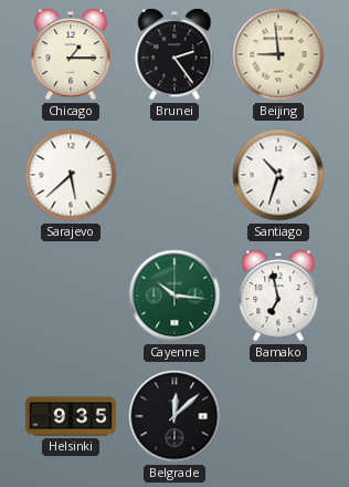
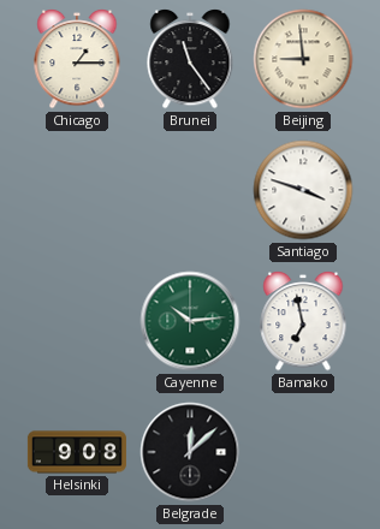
Brunei: 2:24 -> 11:24 (190, 60)
Sarajevo: 5:38 -> none (71, 175)
Santiago: 10:33 -> 3:48 (303, 190)
Cayenne: 10:16 -> 10:14 (190, 321)
Helsinki: 9:35 -> 9:08 (77, 452)
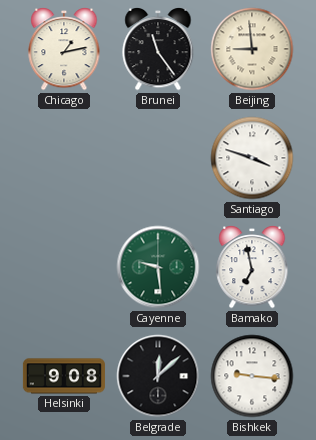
Chicago: 1:15 -> 1:13 (64, 50)
Cayenne: 10:14 -> 9:29 (158, 267)
Bishkek: none -> 9:16 (252, 376)
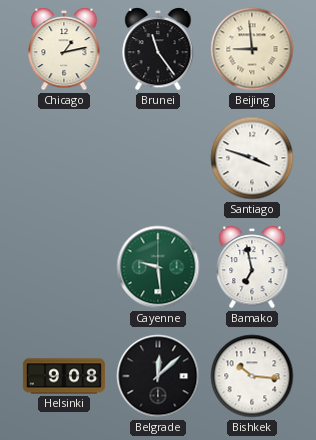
Bishkek: 9:16 -> 10:16 (252, 376)
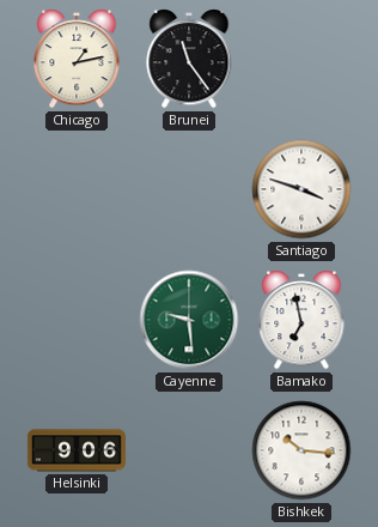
Beijing: 8:59 -> none (252, 49)
Helsinki: 9:08 -> 9:06 (77, 450)
Belgrade: 12:08 -> none (158, 376)
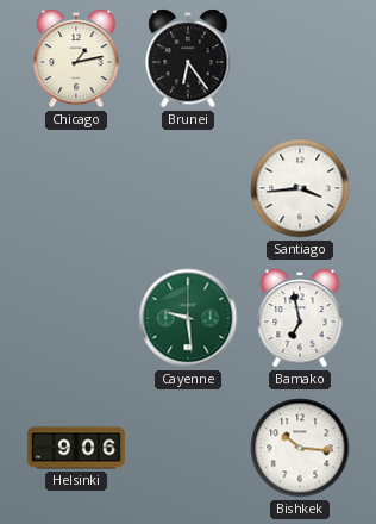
Brunei: 11:24 -> 6:24 (188, 60)
Santiago: 3:48 -> 3:44 (300, 188)
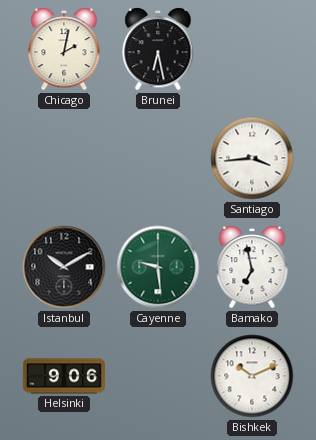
Chicago: 1:13 -> 2:02 (64, 50)
Brunei: 6:24 -> 6:28 (158, 50)
Istanbul: none -> 10:10 (64, 267)
Bishkek: 10:16 -> 10:11 (252, 376)
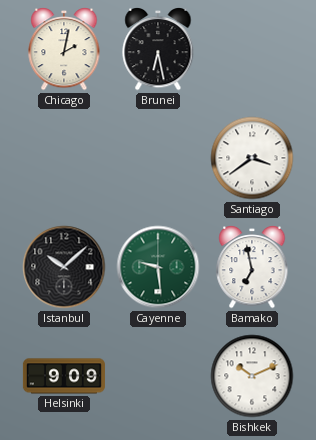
Santiago: 3:44 -> 3:39 (252, 158)
Istanbul: 10:10 -> 10:08 (64, 267)
Helsinki: 9:06 -> 9:09 (64, 376)
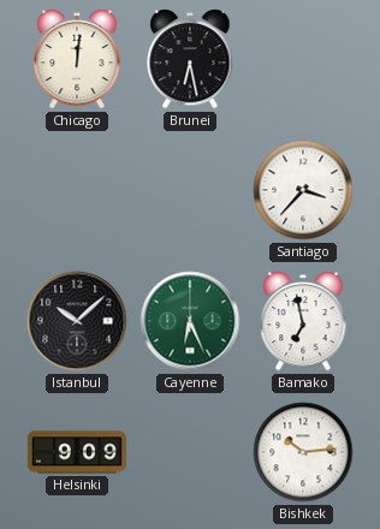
Chicago: 2:02 -> 12:01 (77, 60)
Santiago: 3:39 -> 3:37 (303, 190)
Cayenne: 9:29 -> 6:26 (190, 321)
Bishkek: 10:11 -> 10:14 (303, 452)
